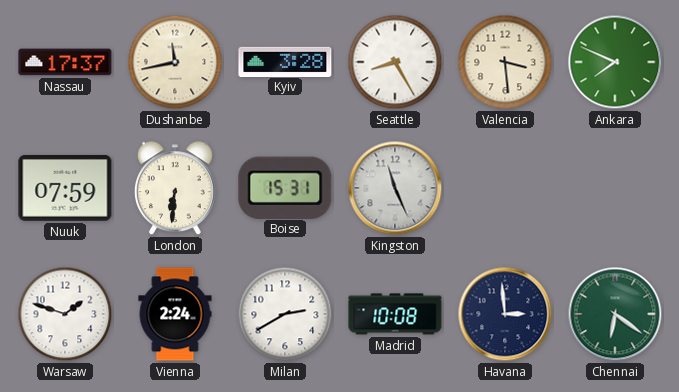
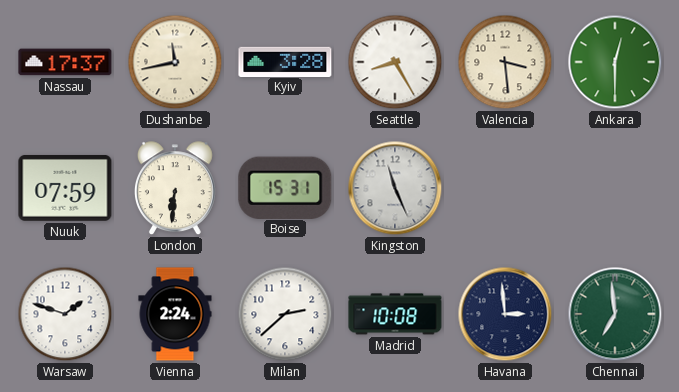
Ankara: 7:49 -> 12:30 (615, 62)
Milan: 2:40 -> 2:38 (285, 314)
Chennai: 6:21 -> 6:59 (615, 314)
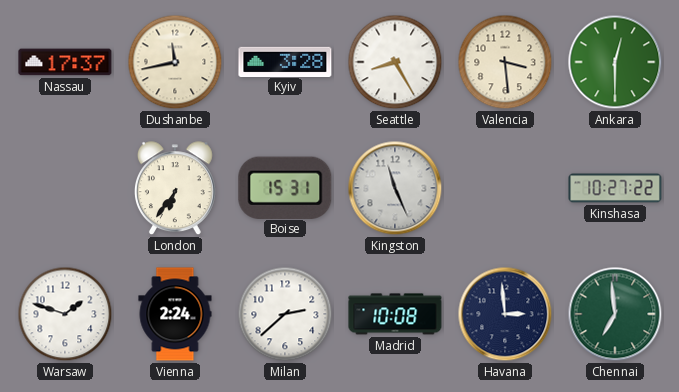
Nuuk: 07:59 -> none (65, 188)
London: 6:31 -> 6:36 (175, 189)
Kinshasa: none -> 10:27 (615, 188)
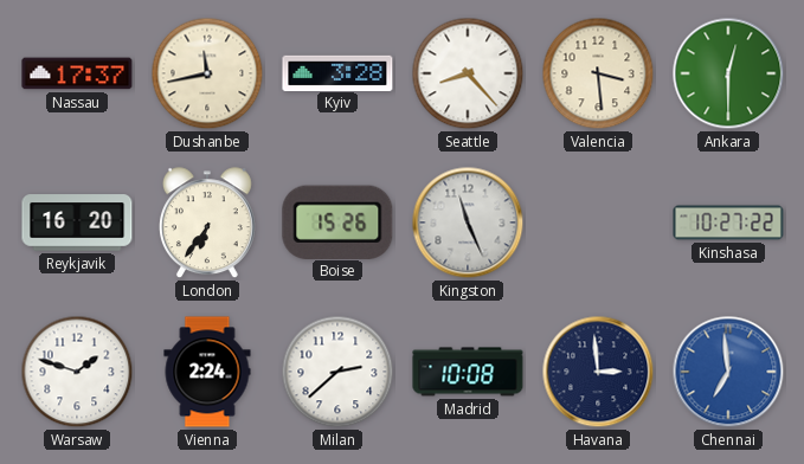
Seattle: 8:25 -> 8:23 (468, 73)
Reykjavik: none -> 16:20 (77, 223)
Boise: 15:31 -> 15:26 (337, 221)
Chennai dial: green -> blue (728, 372)
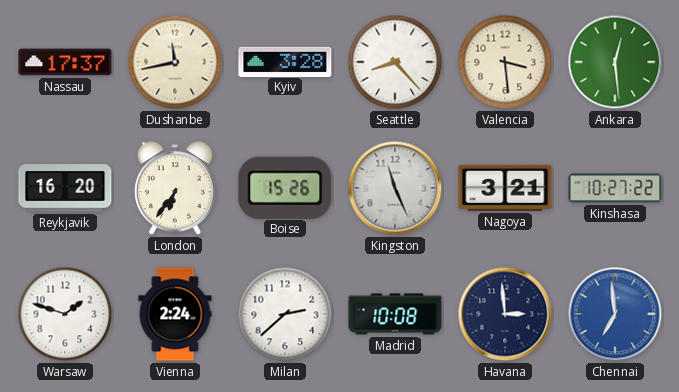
Ankara: 12:30 -> 12:29 (615, 62)
Nagoya: none -> 3:21 (505, 188)
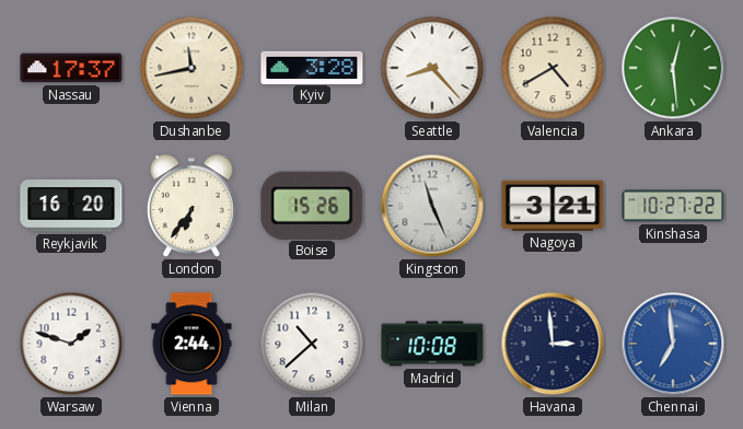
Valencia: 3:29 -> 4:40 (553, 68)
Vienna: 2:24 -> 2:44 (191, 344)
Milan: 2:38 -> 10:38 (312, 344)
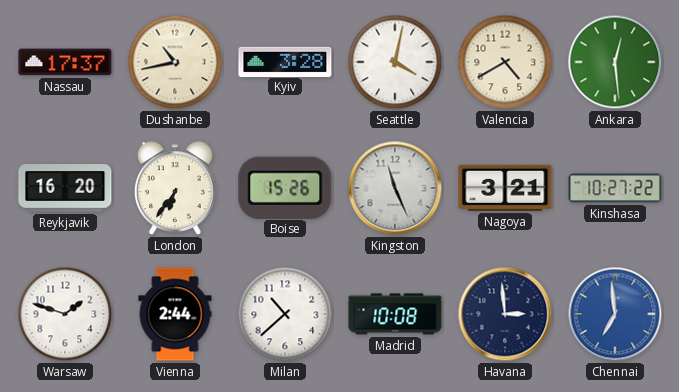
Dushanbe: 11:43 -> 10:43 (175, 62)
Seattle: 8:23 -> 4:02 (395, 62)
